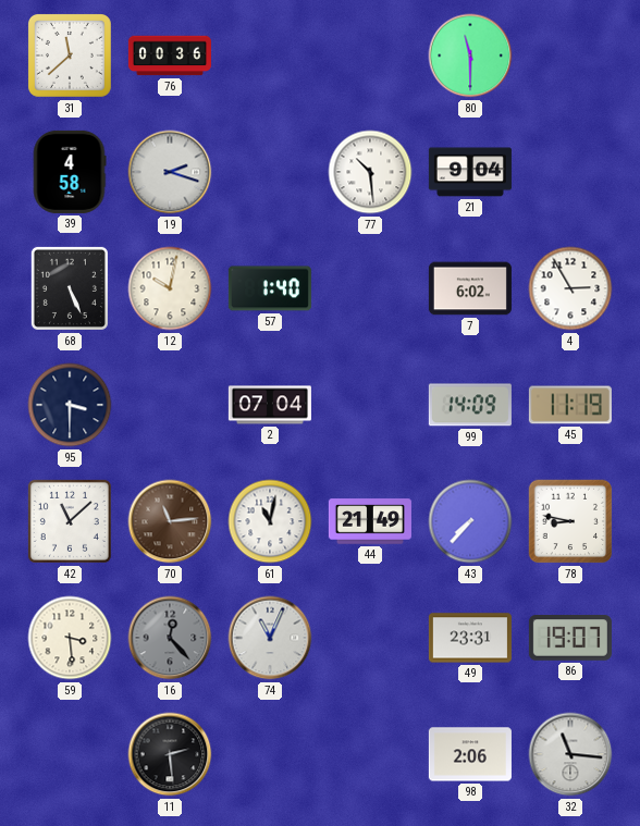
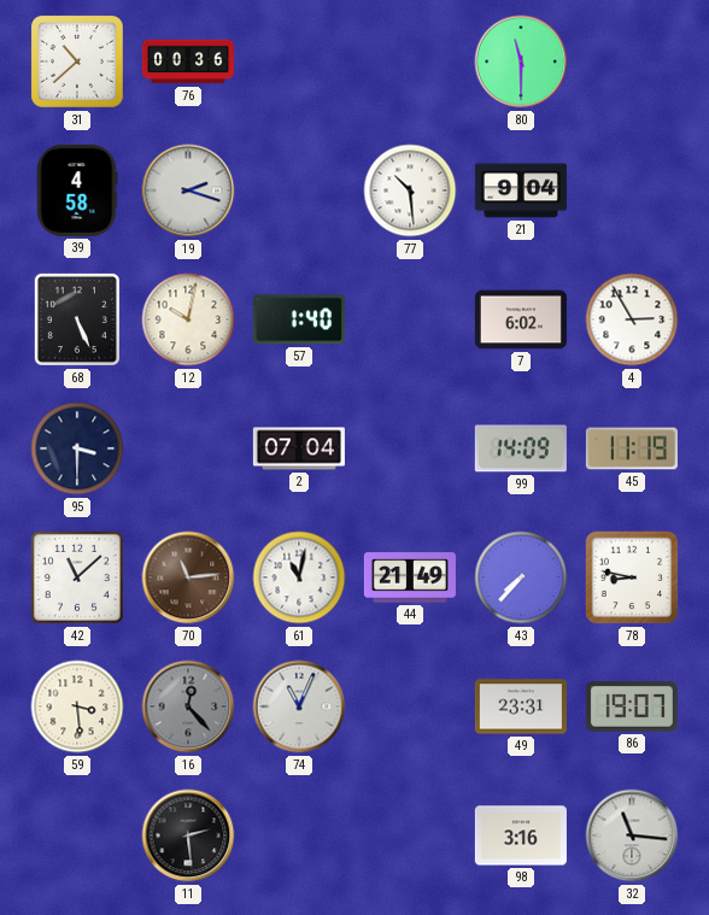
31: 11:38 -> 10:38 (77, 61)
98: 2:06 -> 3:16 (521, 835)
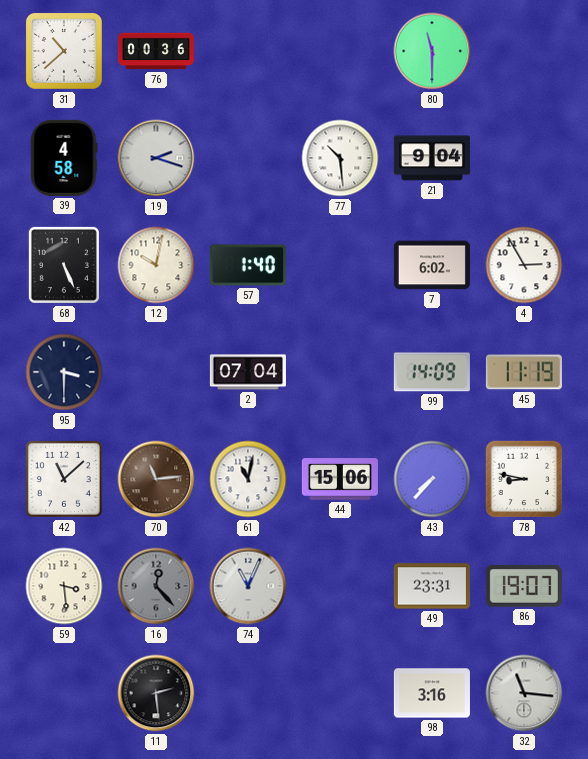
44: 21:49 -> 15:06 (340, 479)
